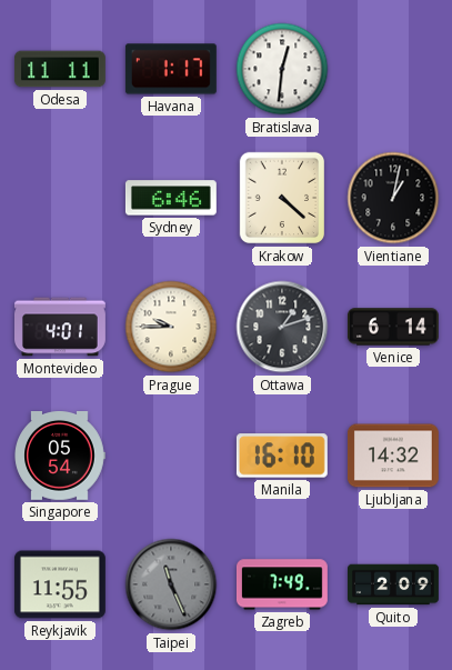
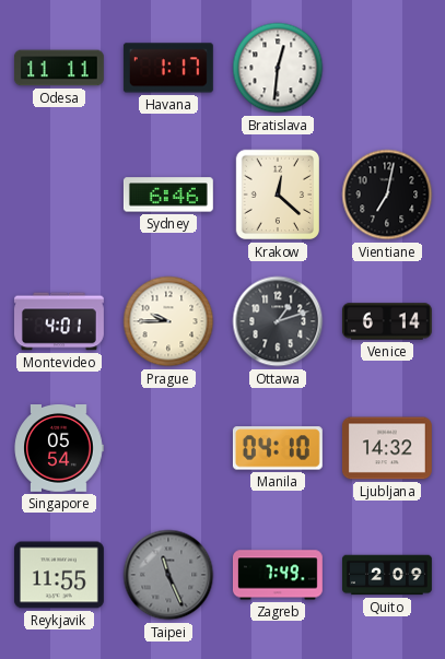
Krakow: 4:22 -> 12:22 (277, 195)
Vientiane: 1:02 -> 7:02 (387, 195)
Manila: 16:10 -> 04:10 (278, 448)
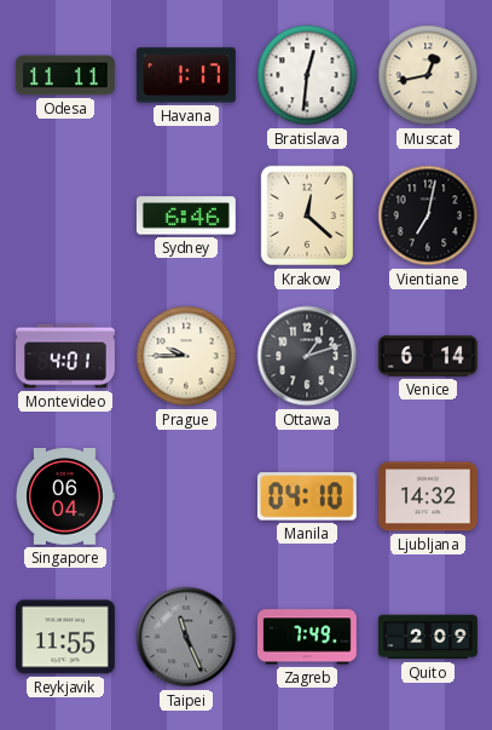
Muscat: none -> 12:43 (428, 75)
Singapore: 05:54 -> 06:04 (65, 498)
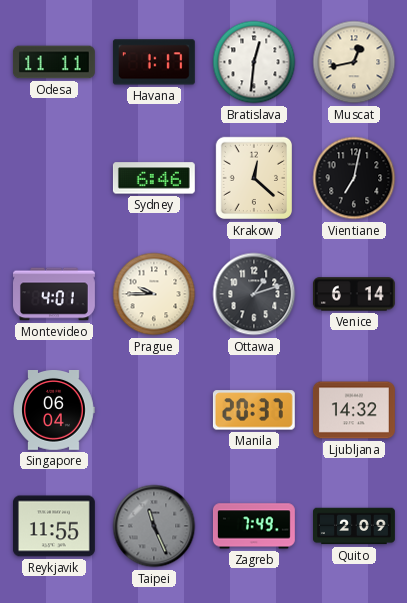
Manila: 04:10 -> 20:37 (254, 410)
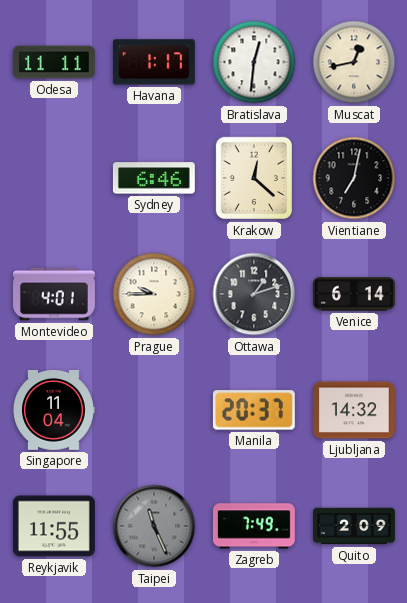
Singapore: 06:04 -> 11:04 (54, 411)
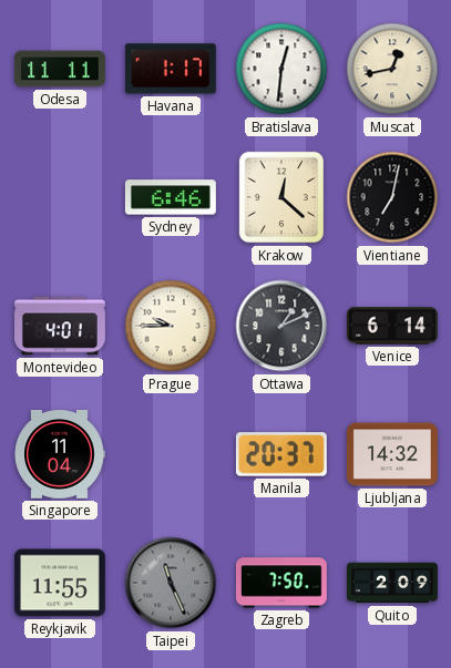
Ottawa: 1:12 -> 1:11 (281, 326)
Zagreb: 7:49 -> 7:50 (281, 583)
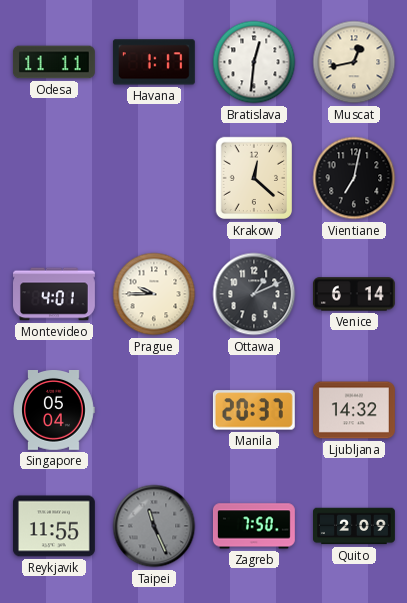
Sydney: 6:46 -> none (171, 197)
Singapore: 11:04 -> 05:04 (54, 411)
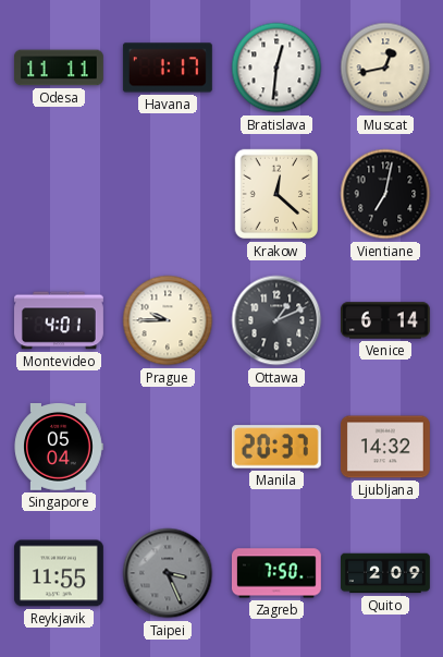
Taipei: 11:26 -> 3:26 (168, 573)
